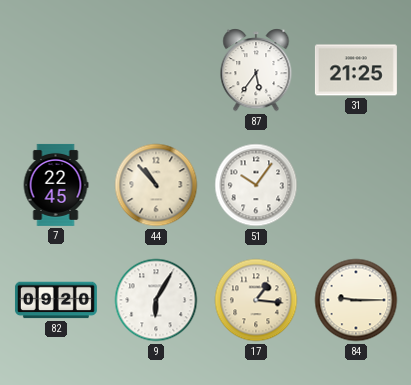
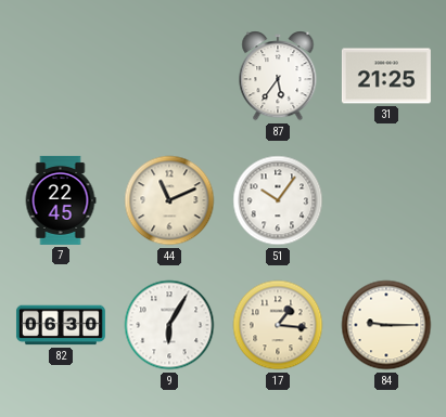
44: 10:53 -> 11:11 (169, 200)
82: 09:20 -> 06:30 (61, 325)
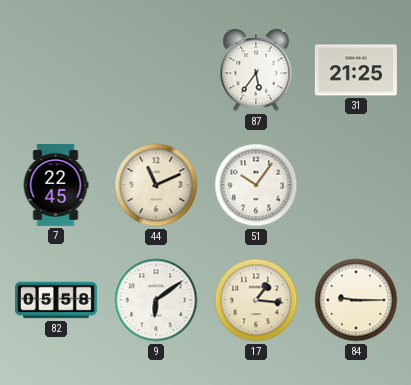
82: 06:30 -> 05:58 (56, 300)
9: 6:05 -> 6:09 (156, 300)
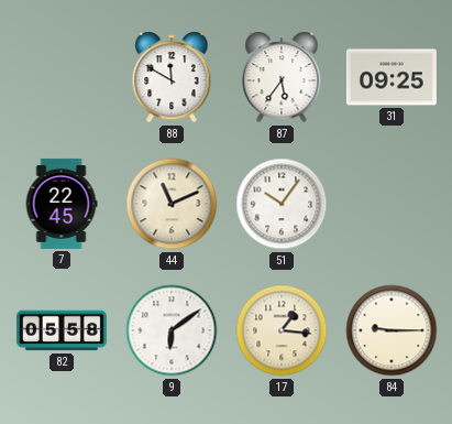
88: none -> 11:50 (172, 77)
31: 21:25 -> 09:25 (392, 77)
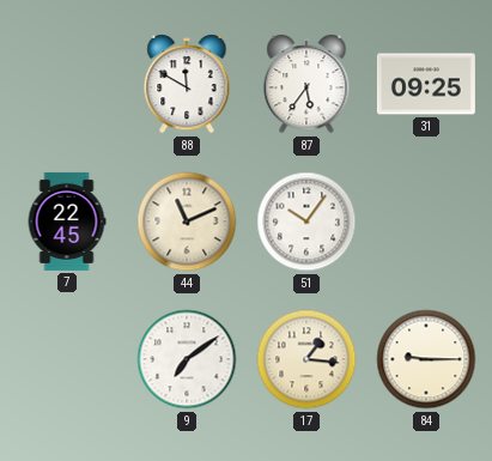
82: 05:58 -> none (62, 330)
9: 6:09 -> 7:09 (187, 359)
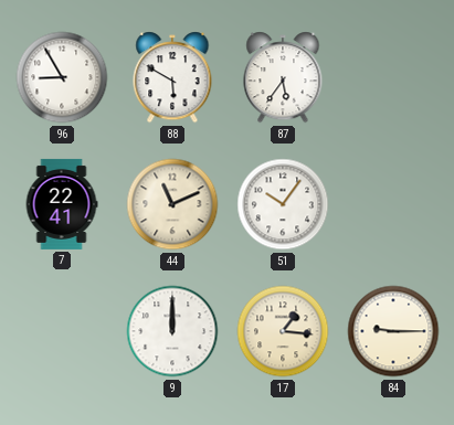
96: none -> 8:55 (62, 77)
88: 11:50 -> 5:50 (172, 77)
31: 09:25 -> none (426, 84)
7: 22:45 -> 22:41 (62, 204)
9: 7:09 -> 12:00 (172, 331)
